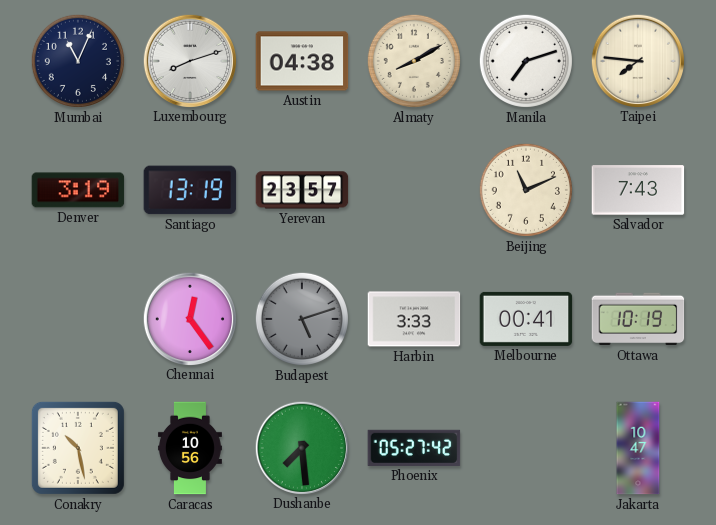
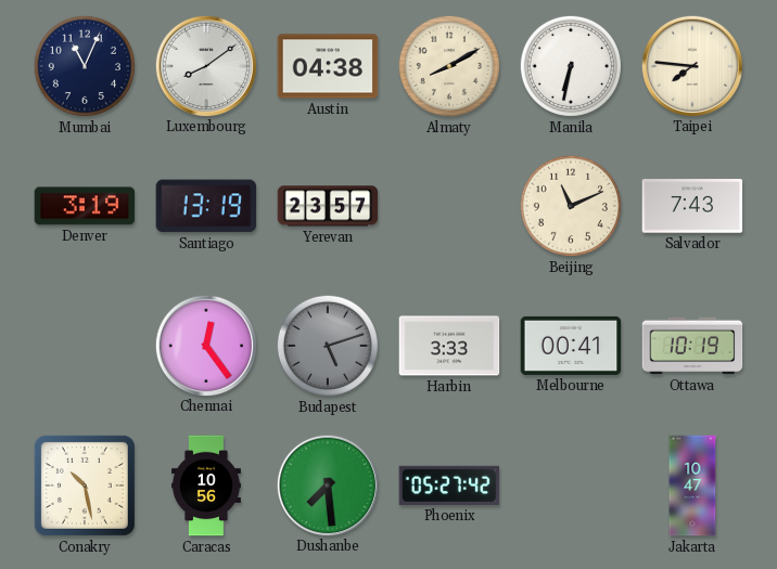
Luxembourg: 8:12 -> 8:09 (205, 65)
Manila: 7:12 -> 6:32 (571, 66)
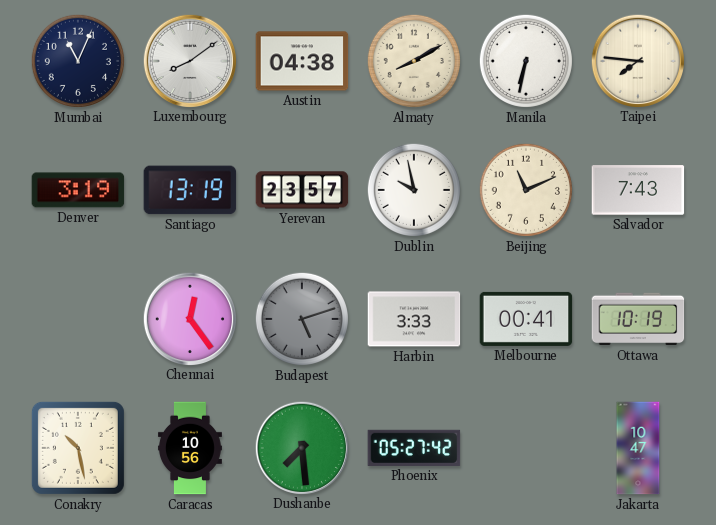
Dublin: none -> 9:58 (414, 190)
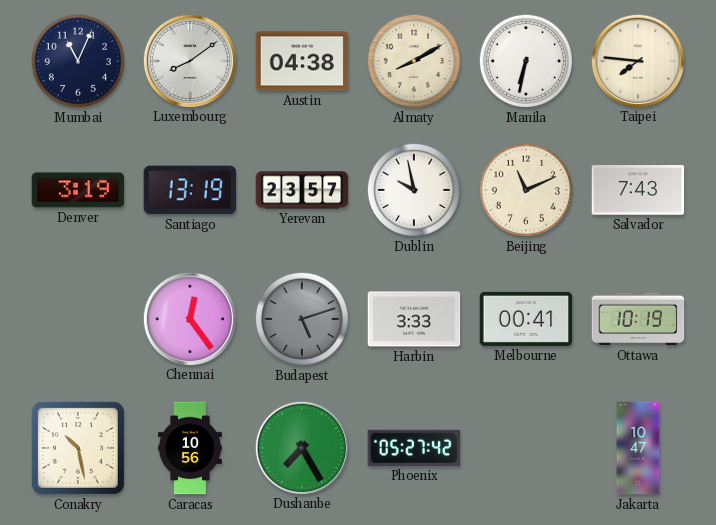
Dushanbe: 7:29 -> 7:25 (301, 447)
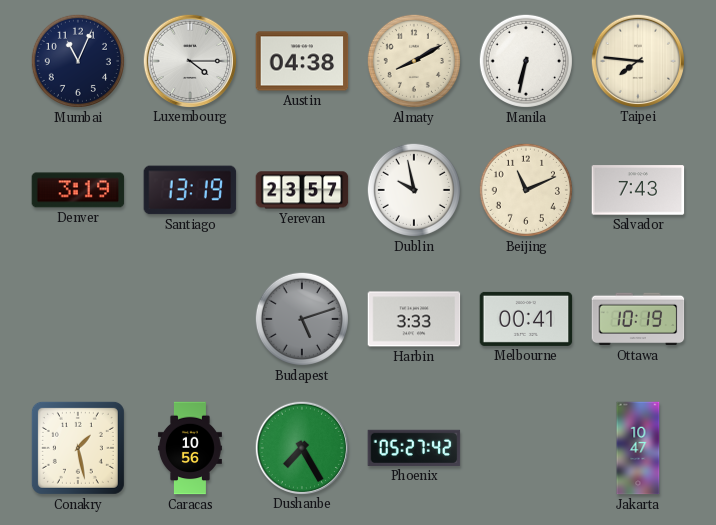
Luxembourg: 8:09 -> 4:15 (189, 60)
Chennai: 12:24 -> none (189, 318)
Conakry: 10:28 -> 1:28 (78, 448)
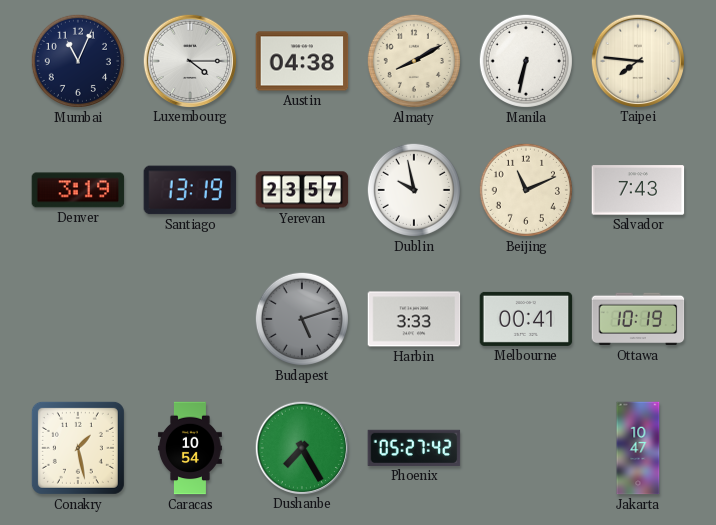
Caracas: 10:56 -> 10:54 (190, 448)
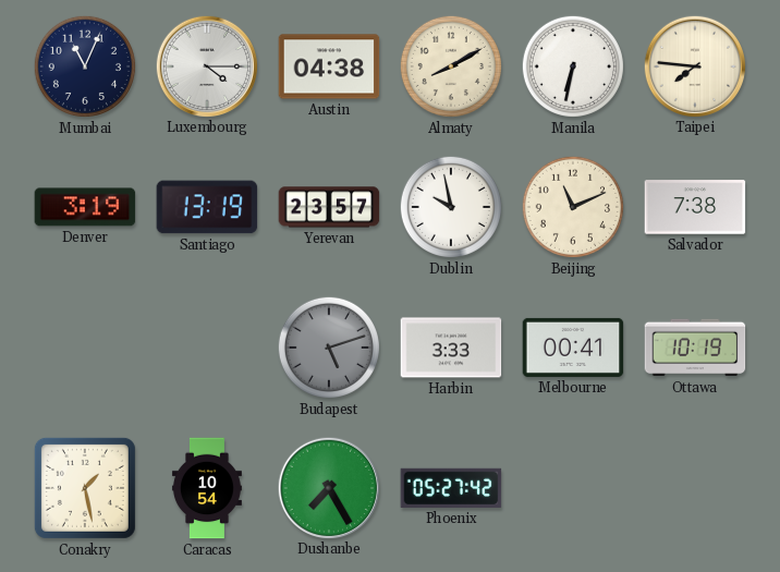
Salvador: 7:43 -> 7:38 (695, 207)
Jakarta: 10:47 -> none (638, 448)
